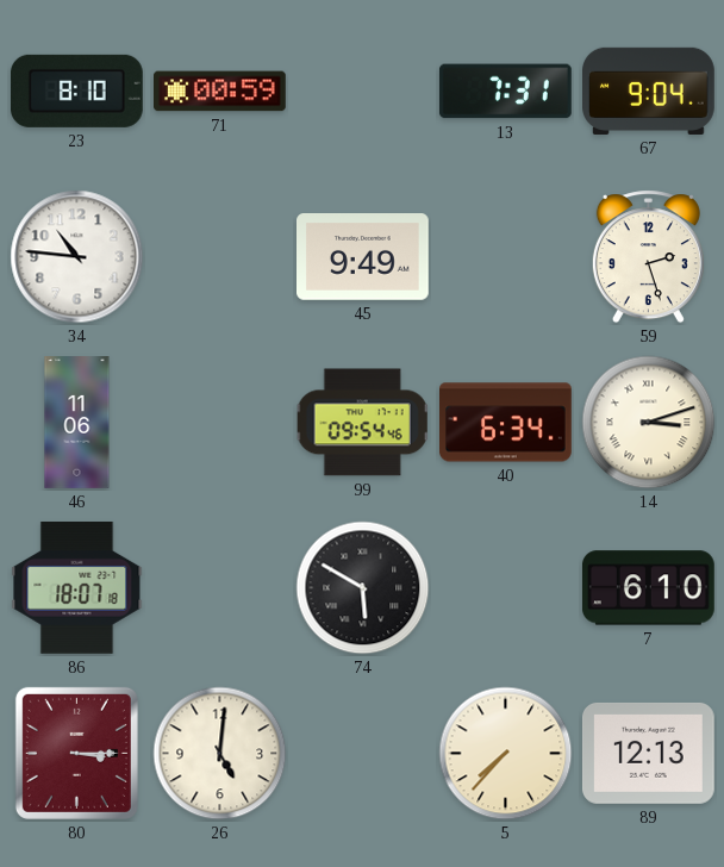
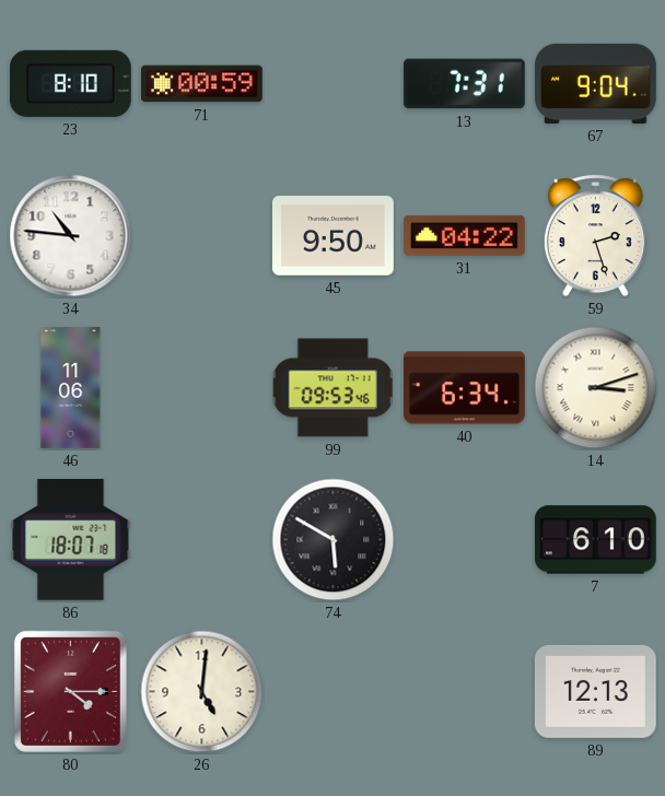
45: 9:49 -> 9:50 (334, 236)
31: none -> 04:22 (465, 235)
99: 09:54 -> 09:53 (332, 388)
80: 3:15 -> 4:15 (70, 691)
5: 7:37 -> none (506, 754)
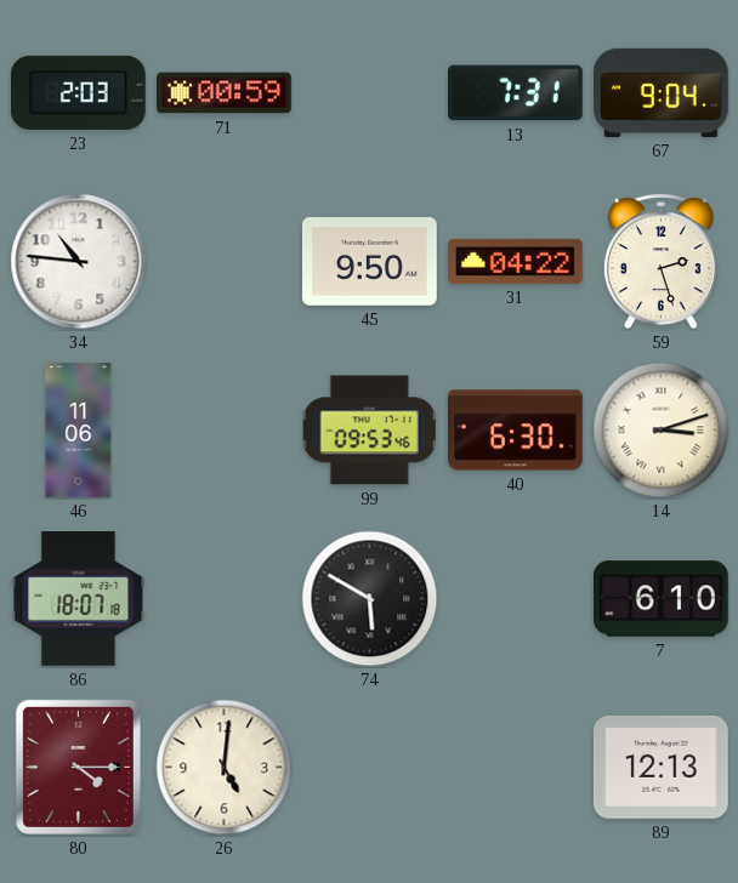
23: 8:10 -> 2:03 (78, 92)
40: 6:34 -> 6:30 (516, 431)
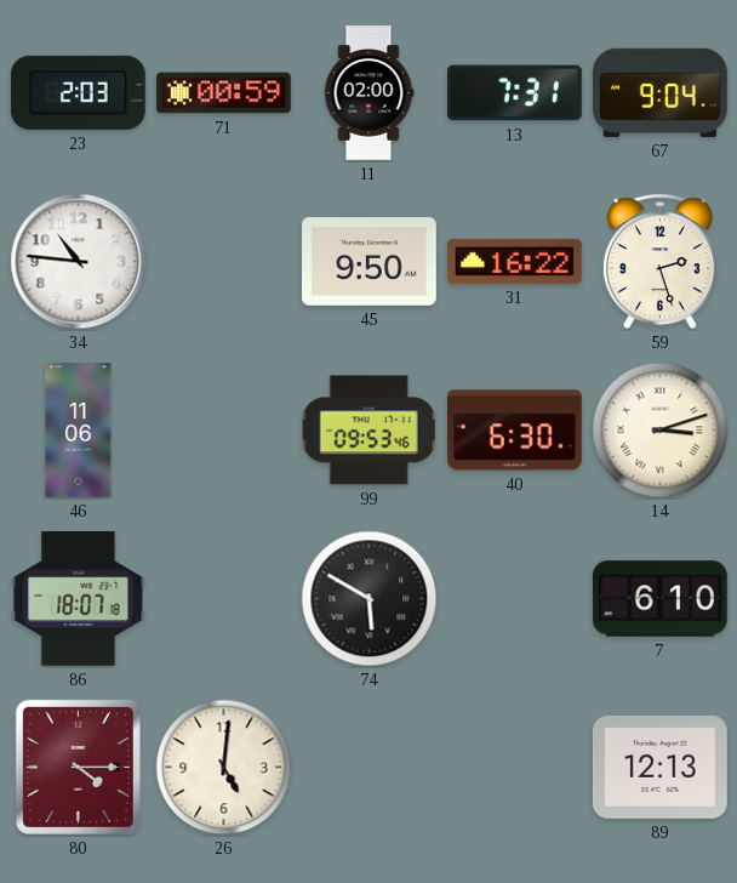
11: none -> 02:00 (368, 93)
31: 04:22 -> 16:22 (515, 261)
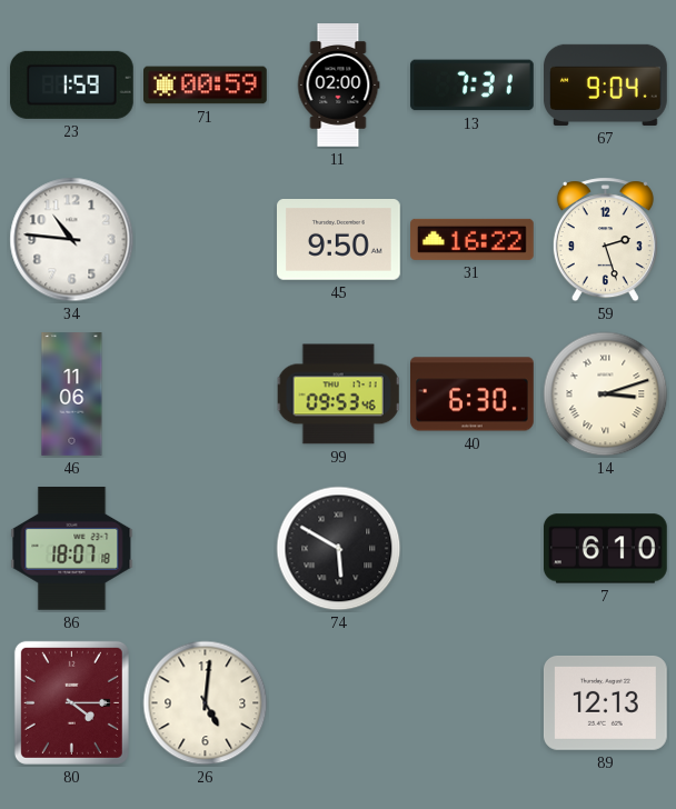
23: 2:03 -> 1:59 (71, 84)
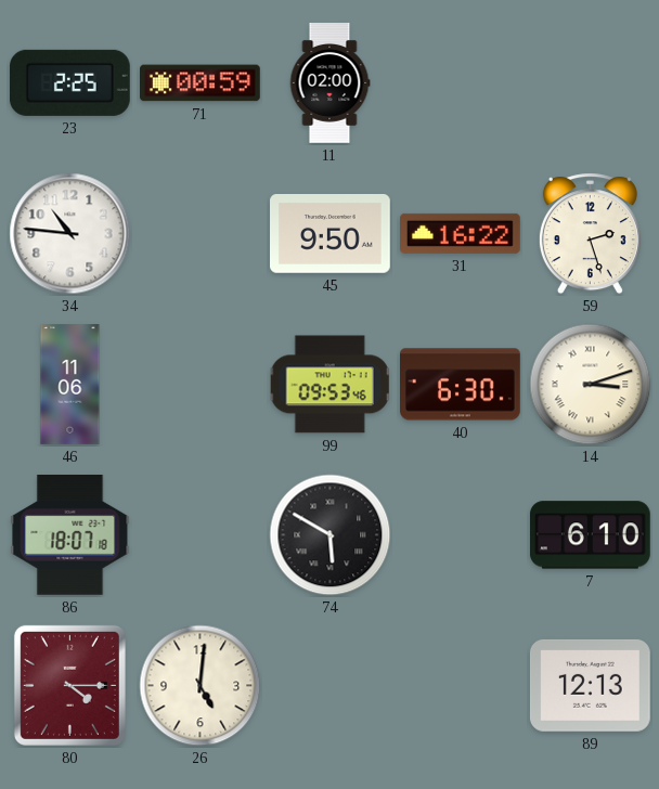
23: 1:59 -> 2:25 (69, 82)
13: 7:31 -> none (471, 86)
67: 9:04 -> none (606, 84)
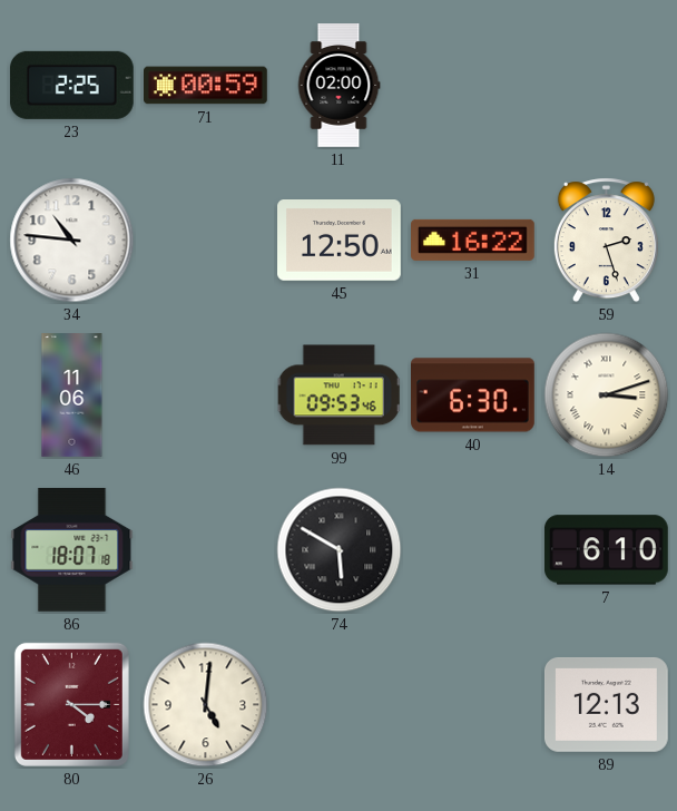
45: 9:50 -> 12:50 (340, 241)
